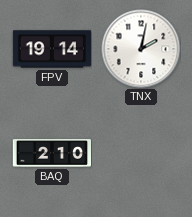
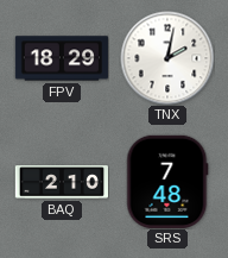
FPV: 19:14 -> 18:29 (62, 58)
SRS: none -> 7:48 (167, 182)
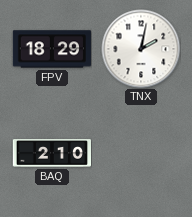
SRS: 7:48 -> none (167, 182)
